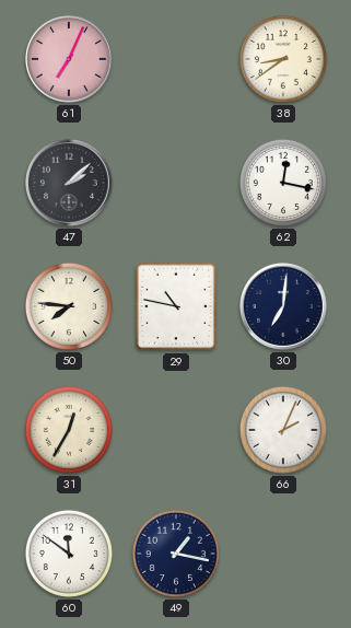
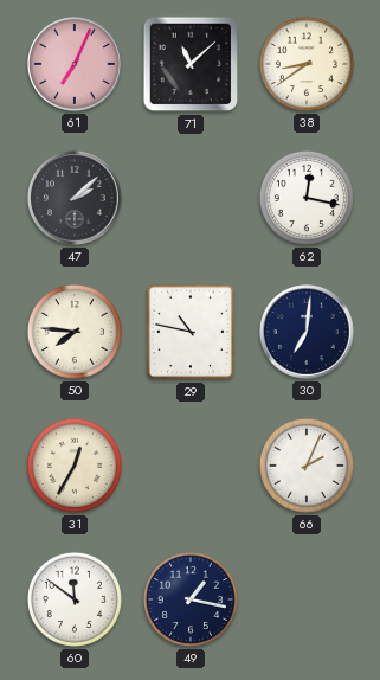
71: none -> 11:08 (191, 64)
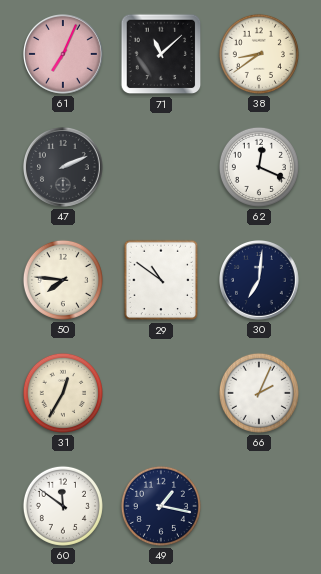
47: 2:08 -> 2:11 (64, 168)
62: 12:17 -> 12:19 (259, 167)
29: 10:47 -> 10:51 (161, 280)
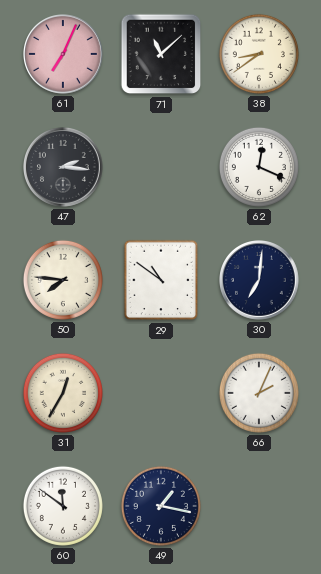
47: 2:11 -> 2:16 (64, 168)
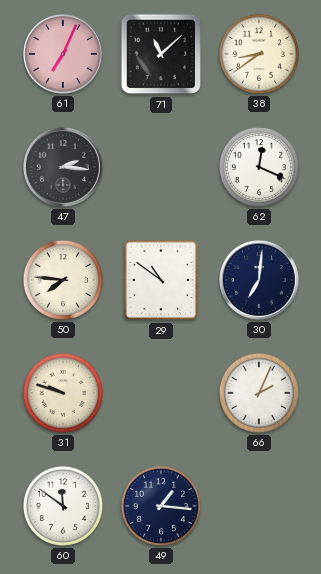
31: 12:35 -> 9:48 (63, 393)
49: 1:17 -> 1:16 (161, 506)
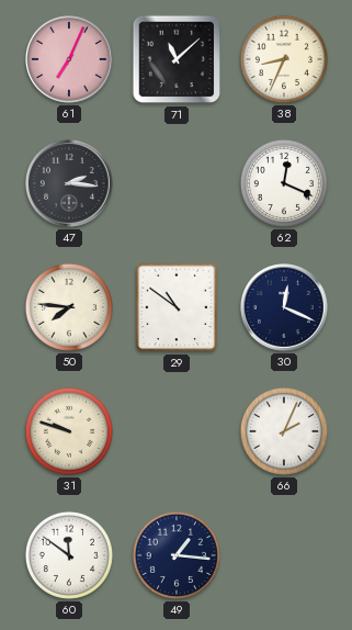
38: 8:39 -> 8:34 (284, 59)
30: 7:01 -> 12:19 (285, 308)
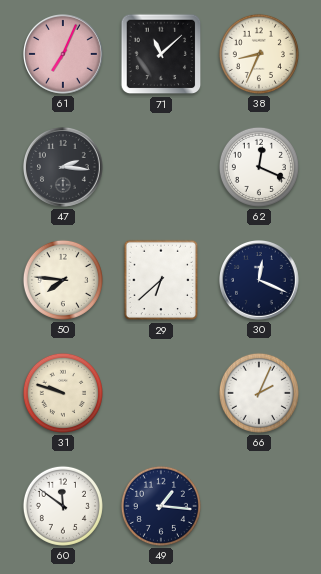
29: 10:51 -> 6:38 (161, 280)
